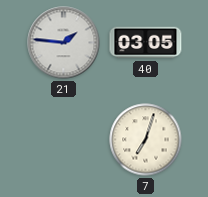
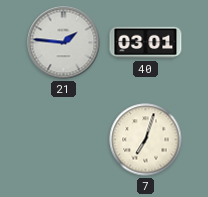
40: 03:05 -> 03:01 (146, 43)
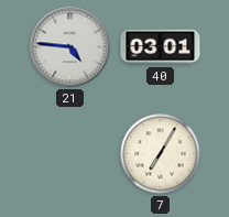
21: 1:46 -> 4:46 (70, 47)
7: 7:03 -> 7:05 (161, 154)
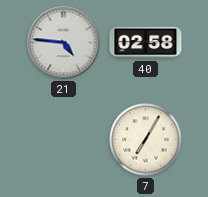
40: 03:01 -> 02:58 (146, 43)
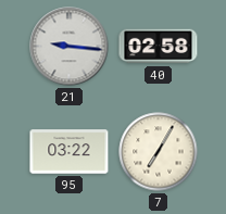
21: 4:46 -> 9:16 (70, 47)
95: none -> 03:22 (70, 152)
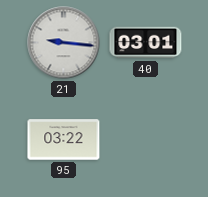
40: 02:58 -> 03:01 (146, 43)
7: 7:05 -> none (159, 152)
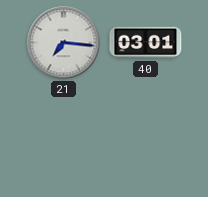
21: 9:16 -> 7:16 (64, 43)
95: 03:22 -> none (64, 140)
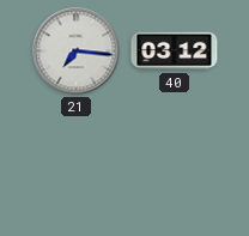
40: 03:01 -> 03:12 (175, 52)
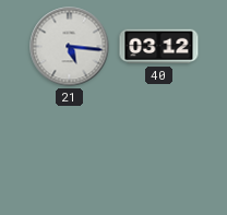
21: 7:16 -> 5:16 (70, 47)
